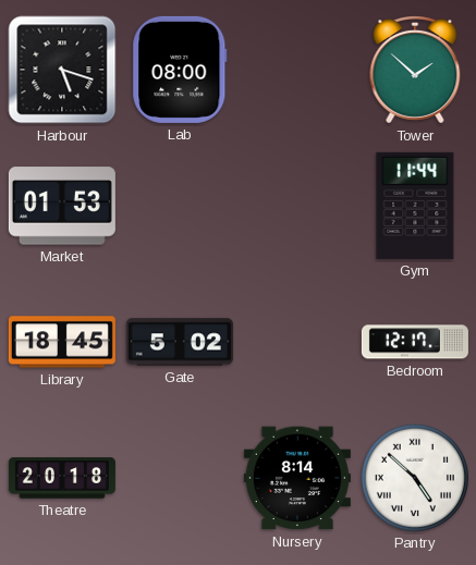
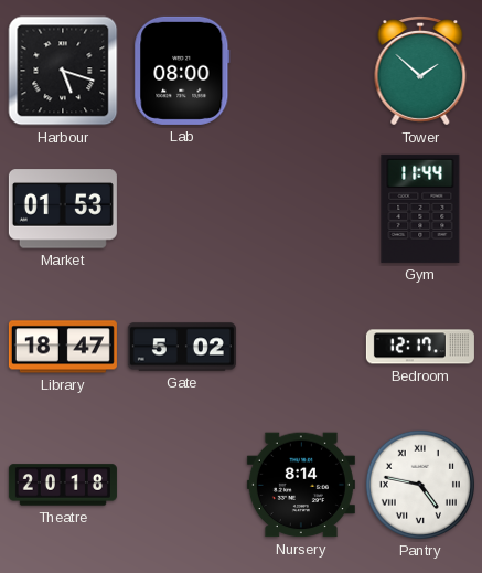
Library: 18:45 -> 18:47 (63, 347)
Pantry: 4:52 -> 4:47 (420, 485)
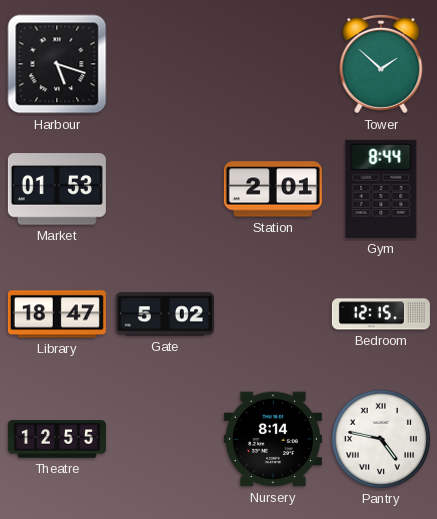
Lab: 08:00 -> none (182, 71)
Station: none -> 2:01 (273, 189)
Gym: 11:44 -> 8:44 (381, 189)
Bedroom: 12:17 -> 12:15 (381, 314)
Theatre: 20:18 -> 12:55 (57, 439)
